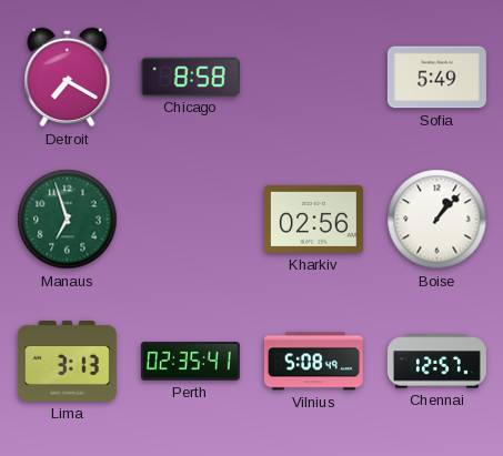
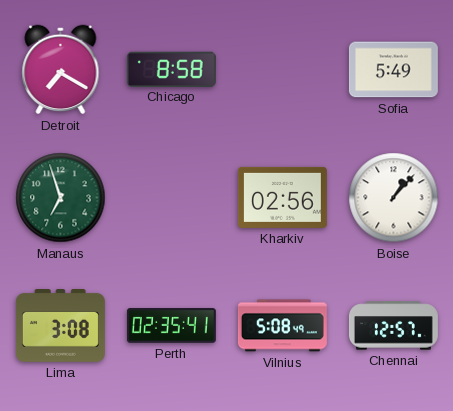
Lima: 3:13 -> 3:08 (60, 326)
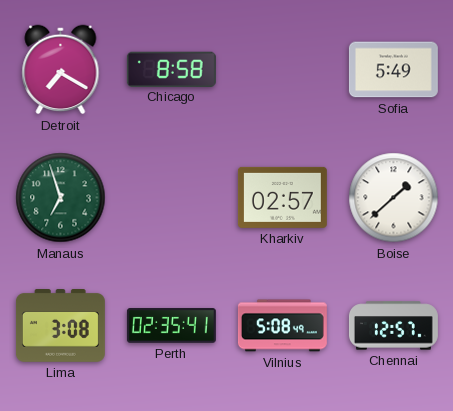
Kharkiv: 02:56 -> 02:57 (282, 197)
Boise: 1:07 -> 1:38 (394, 198)
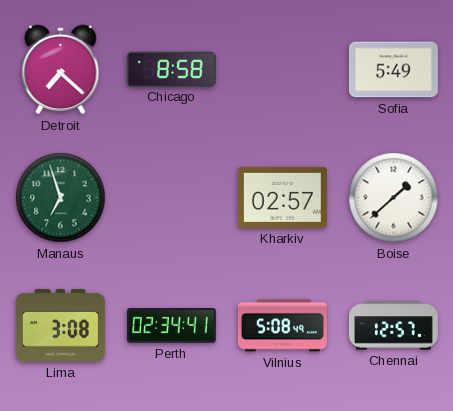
Detroit: 7:20 -> 7:22 (61, 70)
Perth: 02:35 -> 02:34 (171, 326)
